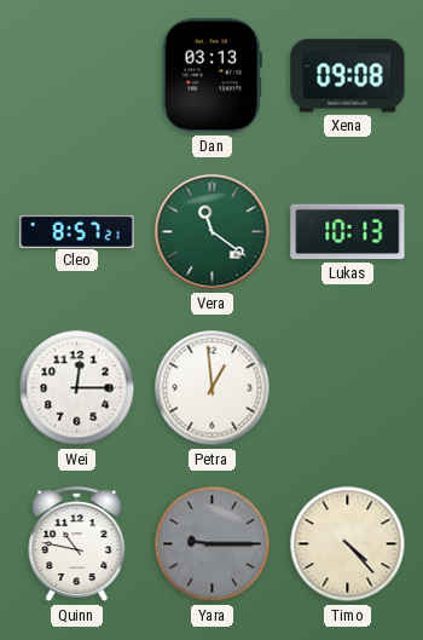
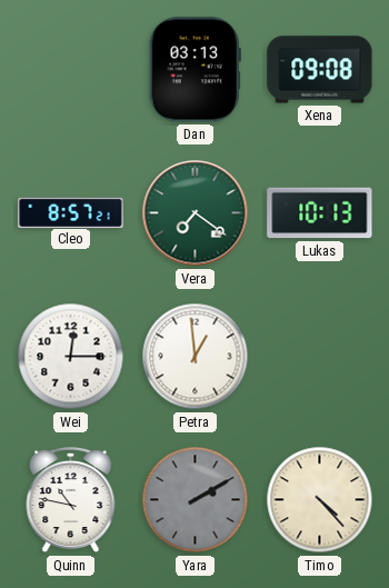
Vera: 11:21 -> 7:21 (196, 213)
Yara: 9:15 -> 2:10 (196, 500)
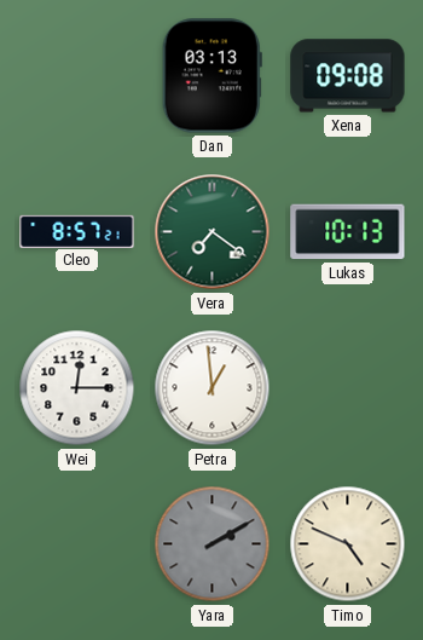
Quinn: 10:47 -> none (71, 500)
Timo: 4:23 -> 4:49 (348, 544)
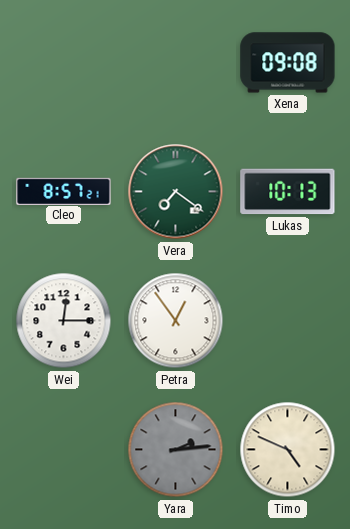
Dan: 03:13 -> none (211, 76)
Petra: 12:59 -> 12:54 (176, 321)
Yara: 2:10 -> 2:14 (176, 450)
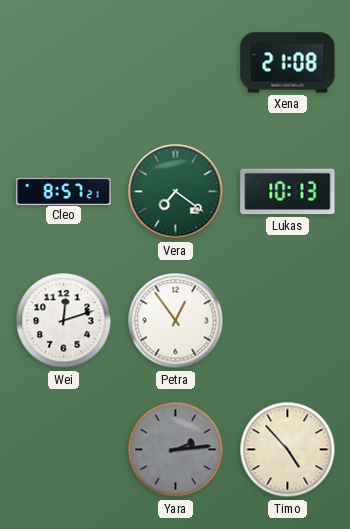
Xena: 09:08 -> 21:08 (288, 63)
Wei: 12:15 -> 12:12 (64, 321)
Timo: 4:49 -> 4:53 (288, 450)
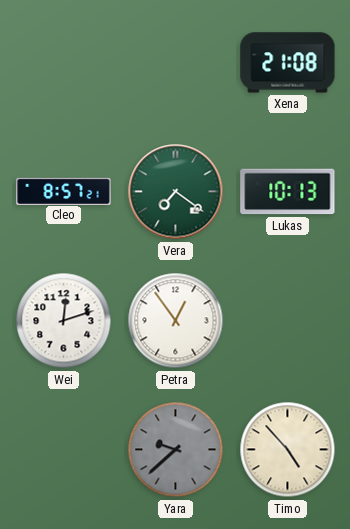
Yara: 2:14 -> 9:38 (176, 450)
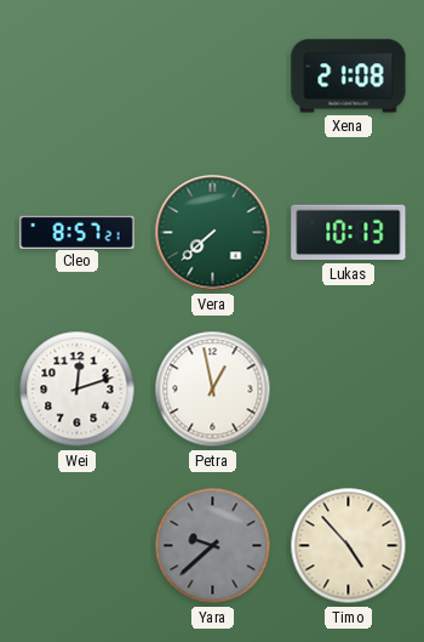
Vera: 7:21 -> 7:38 (213, 233)
Petra: 12:54 -> 12:58 (213, 390)
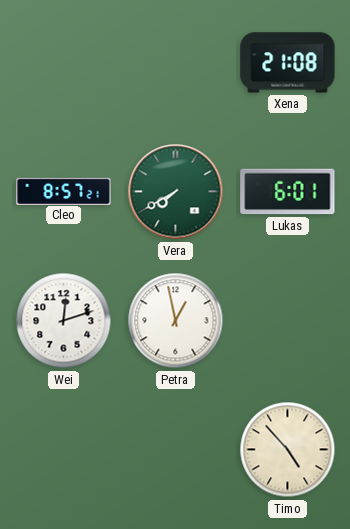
Vera: 7:38 -> 7:40 (176, 192)
Lukas: 10:13 -> 6:01 (288, 192)
Yara: 9:38 -> none (213, 546)
